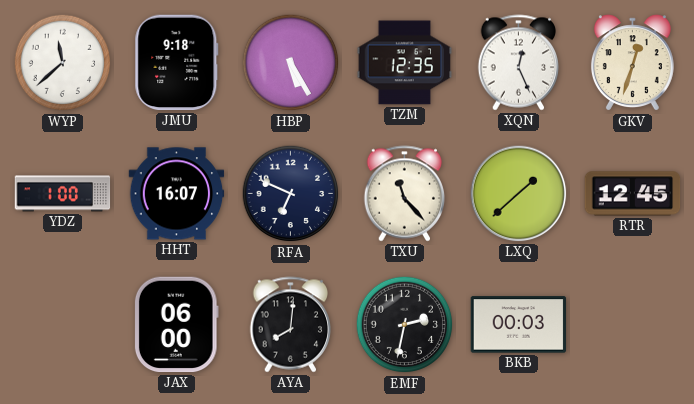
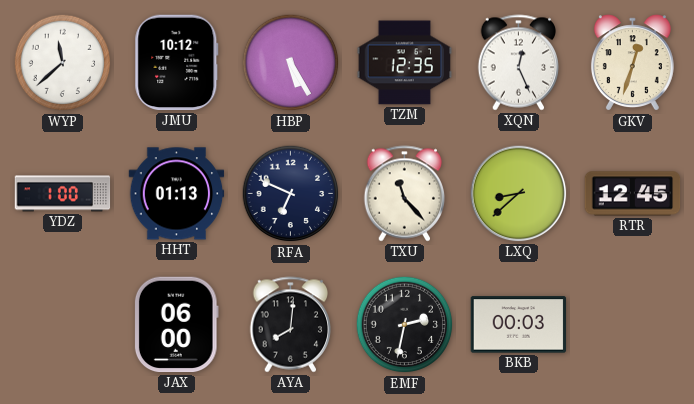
JMU: 9:18 -> 10:12 (177, 63)
HHT: 16:07 -> 01:13 (177, 194)
LXQ: 1:38 -> 8:38 (519, 194)
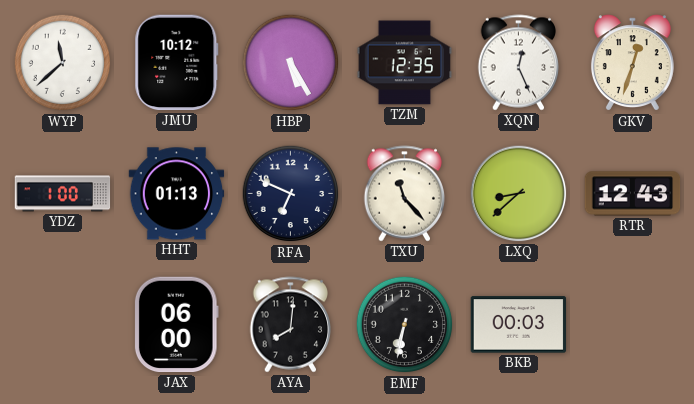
RTR: 12:45 -> 12:43 (633, 194)
EMF: 2:32 -> 6:32 (405, 325)
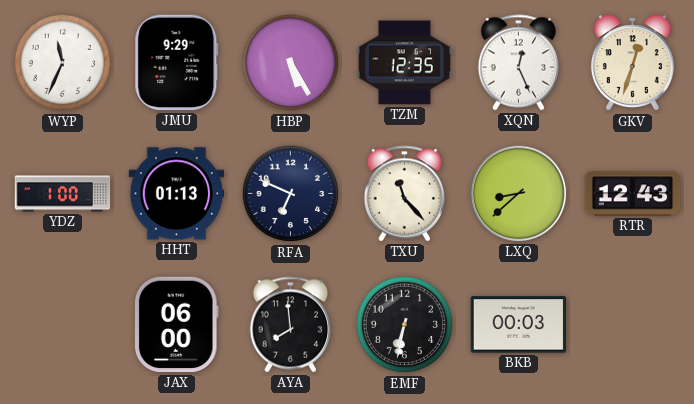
WYP: 11:38 -> 11:34 (63, 63)
JMU: 10:12 -> 9:29 (177, 63)
AYA: 8:01 -> 7:59 (291, 325)
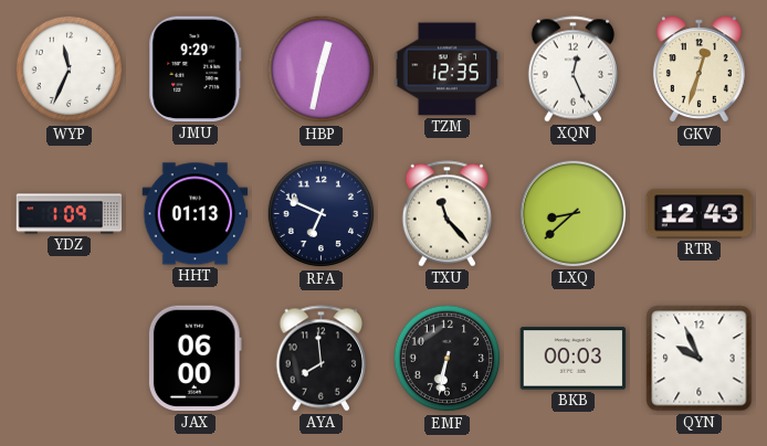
HBP: 5:25 -> 12:32 (322, 70)
YDZ: 1:00 -> 1:09 (70, 214)
QYN: none -> 9:56 (700, 359)
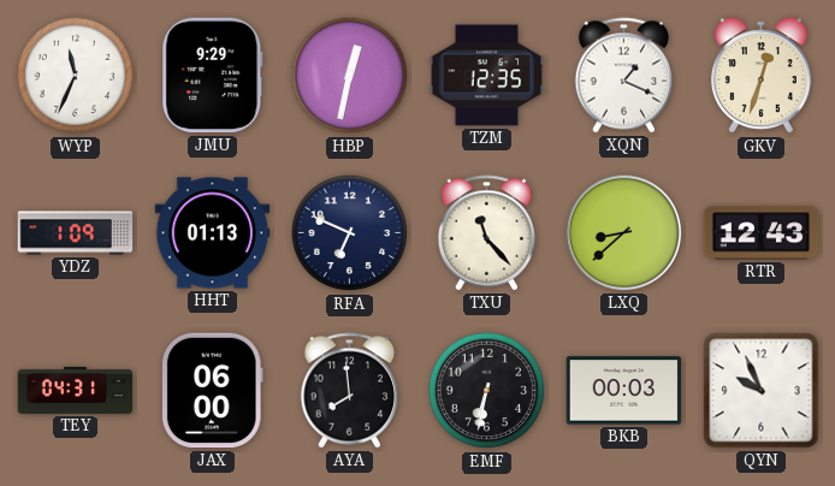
XQN: 12:26 -> 1:19 (624, 76)
TEY: none -> 04:31 (76, 390)
